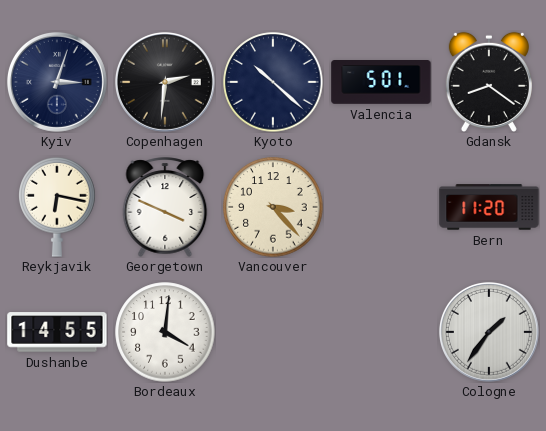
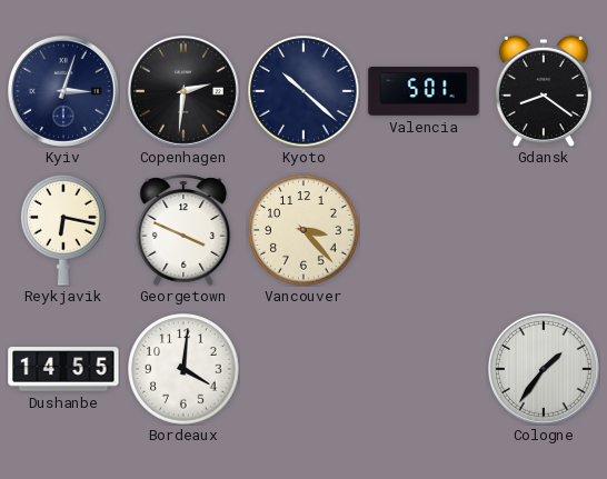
Bern: 11:20 -> none (489, 207)
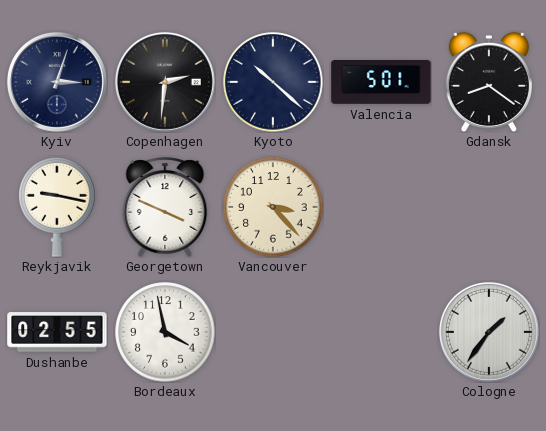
Reykjavik: 6:17 -> 9:17 (57, 207)
Dushanbe: 14:55 -> 02:55 (57, 332)
Bordeaux: 4:01 -> 3:58 (165, 332)
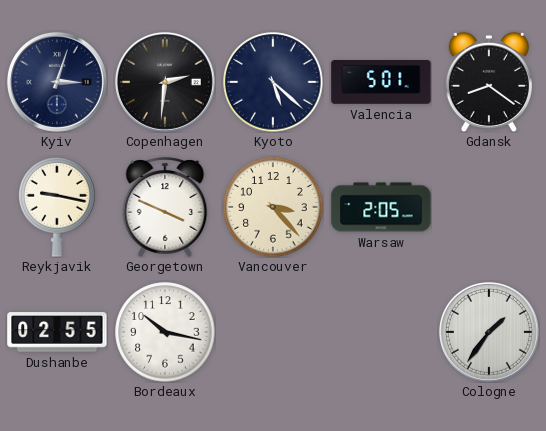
Kyoto: 10:22 -> 5:22 (273, 82)
Warsaw: none -> 2:05 (381, 207)
Bordeaux: 3:58 -> 10:17 (165, 332)
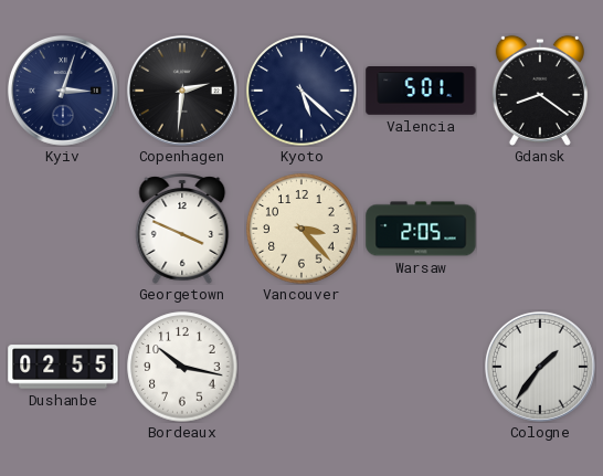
Reykjavik: 9:17 -> none (57, 207)
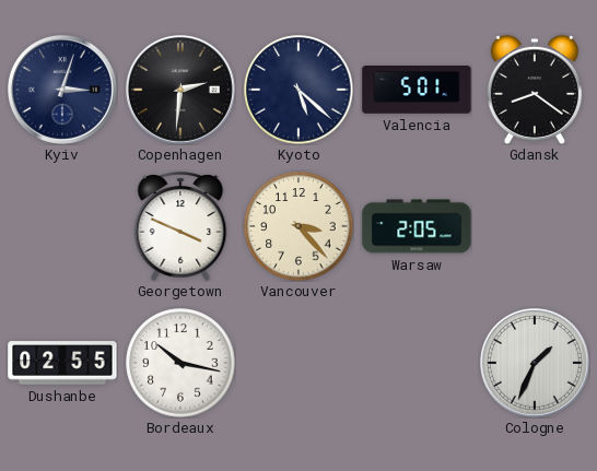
Cologne: 1:36 -> 1:34 (535, 363)
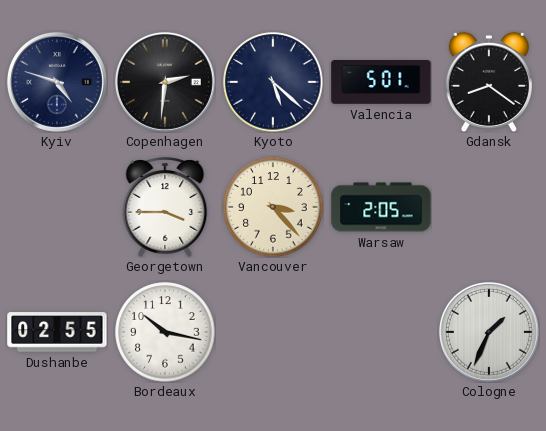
Kyiv: 3:03 -> 4:48 (57, 82)
Georgetown: 3:49 -> 3:45 (165, 207)
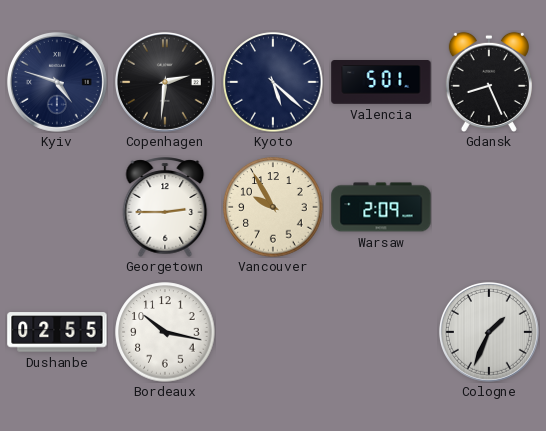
Gdansk: 8:21 -> 8:26 (489, 81)
Georgetown: 3:45 -> 2:45 (165, 207)
Vancouver: 3:23 -> 9:55 (273, 207)
Warsaw: 2:05 -> 2:09 (381, 207)
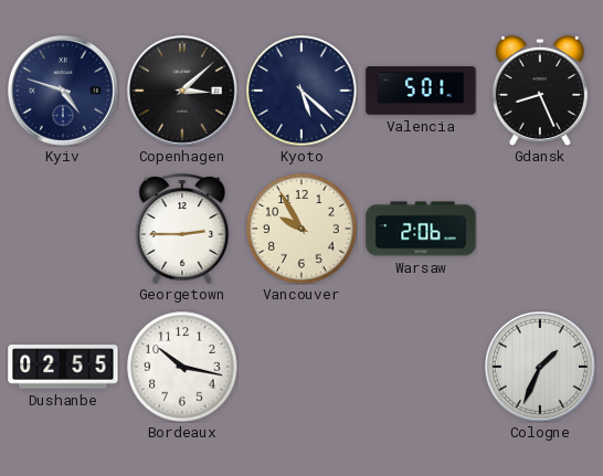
Copenhagen: 2:31 -> 3:08 (182, 91)
Warsaw: 2:09 -> 2:06 (421, 229)
